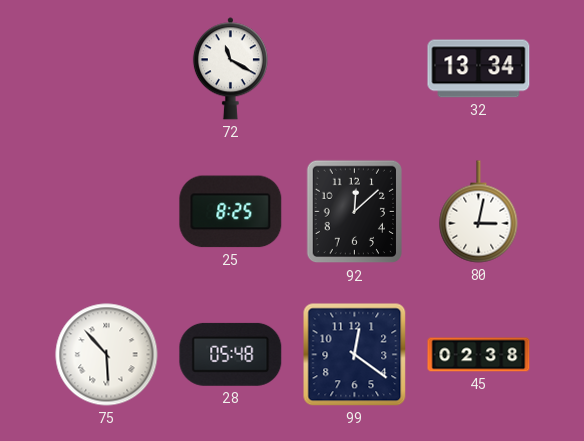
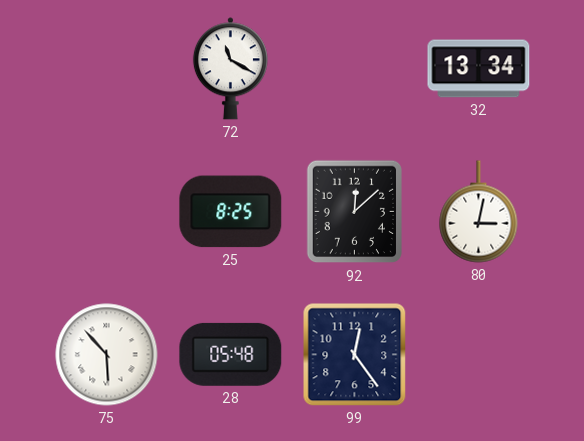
99: 12:21 -> 12:24 (355, 355)
45: 02:38 -> none (479, 355)
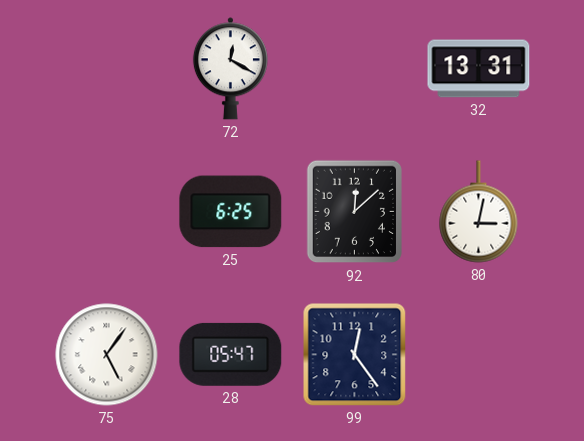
72: 11:20 -> 12:20 (230, 69)
32: 13:34 -> 13:31 (479, 69)
25: 8:25 -> 6:25 (231, 212)
75: 5:53 -> 5:06 (107, 355)
28: 05:48 -> 05:47 (231, 354)
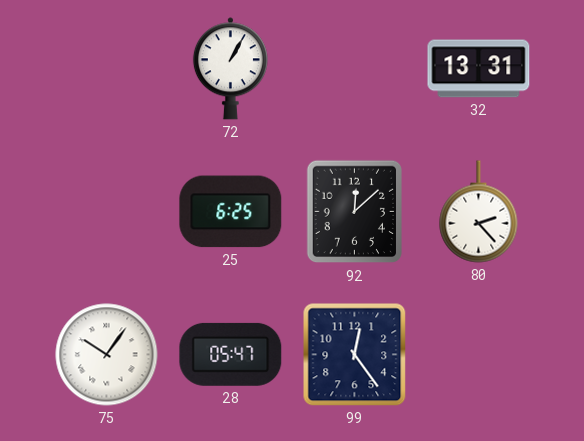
72: 12:20 -> 1:05 (230, 69)
80: 3:02 -> 2:23 (479, 212)
75: 5:06 -> 10:06 (107, 355)
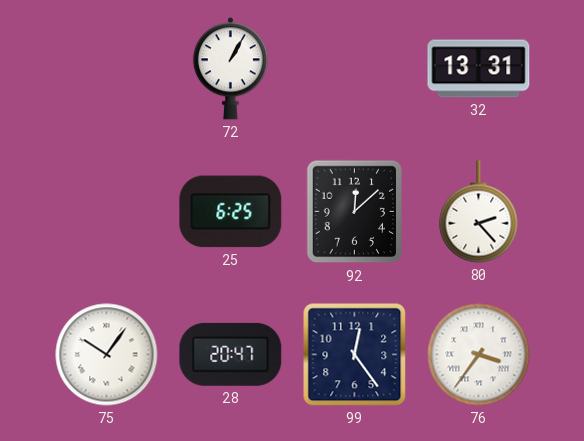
28: 05:47 -> 20:47 (231, 354)
76: none -> 3:36 (479, 355)
